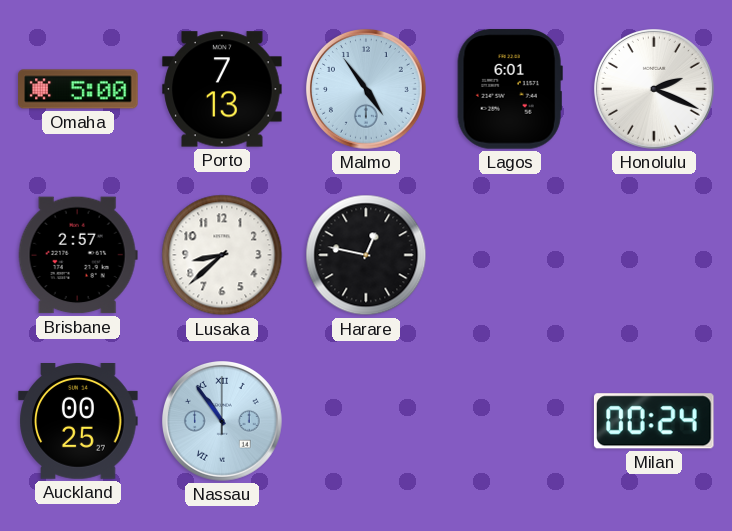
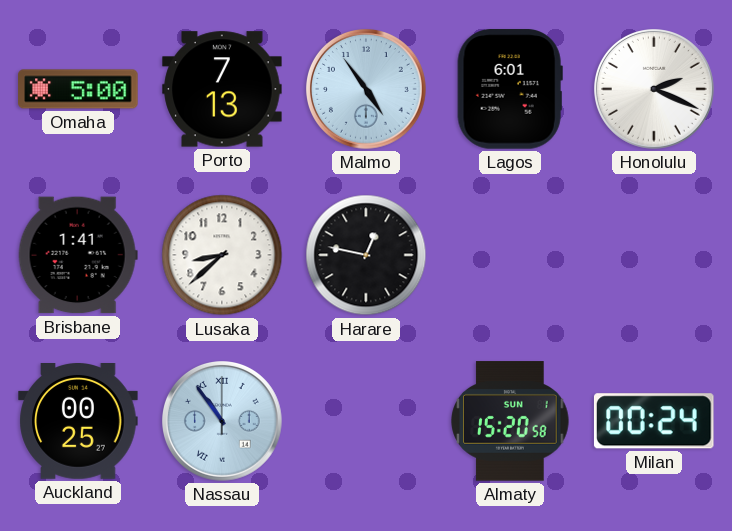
Brisbane: 2:57 -> 1:41 (78, 255)
Almaty: none -> 15:20 (510, 421)
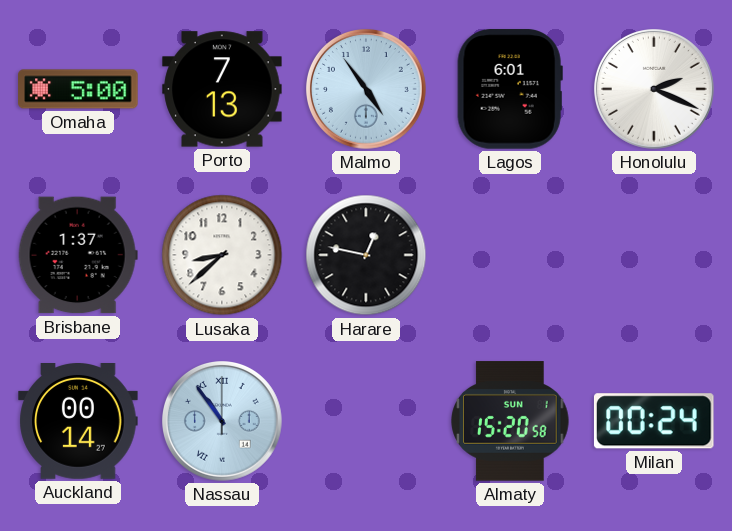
Brisbane: 1:41 -> 1:37 (78, 255)
Auckland: 00:25 -> 00:14 (78, 422)
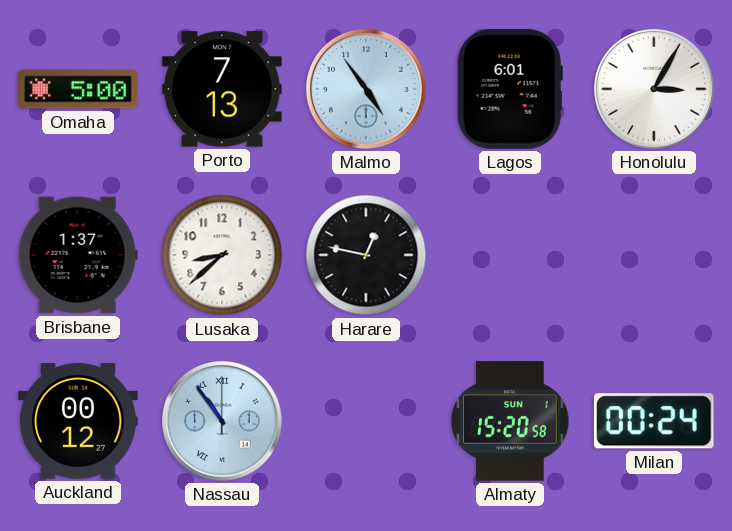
Honolulu: 2:19 -> 3:05 (655, 90)
Auckland: 00:14 -> 00:12 (78, 422)
